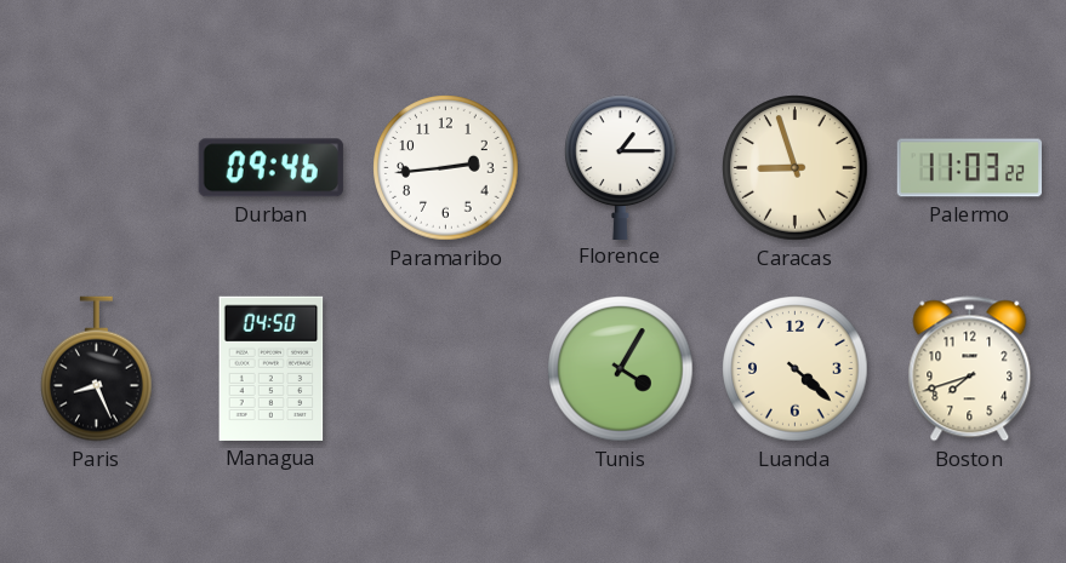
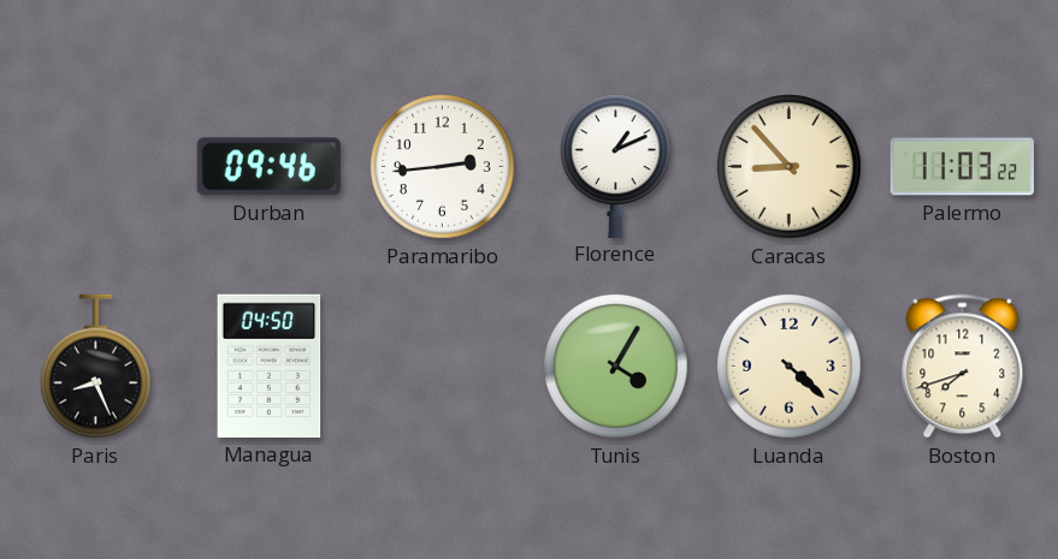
Florence: 1:15 -> 1:11 (616, 166)
Caracas: 8:57 -> 8:53 (790, 167)
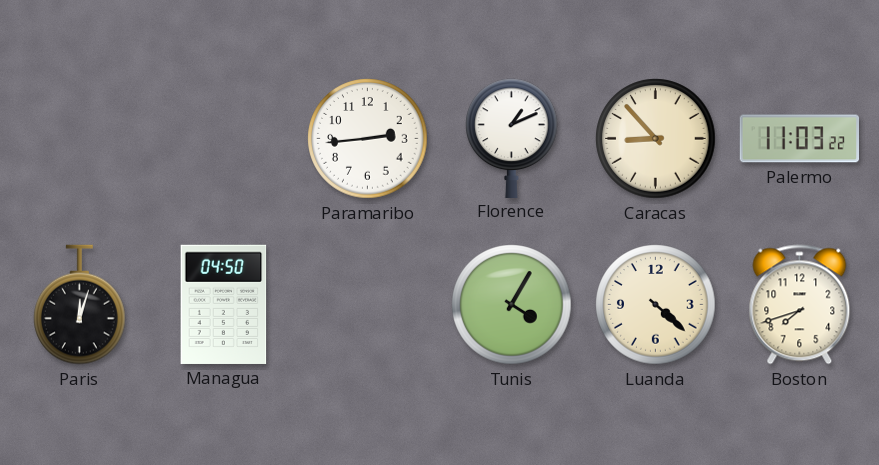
Durban: 09:46 -> none (268, 167)
Paris: 8:26 -> 12:03 (80, 305)
